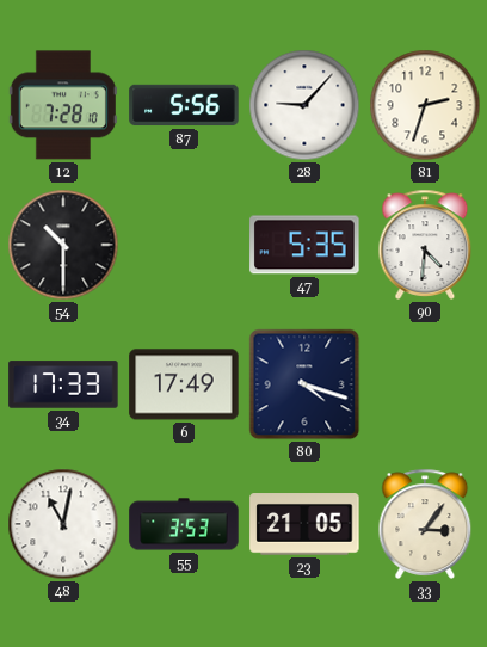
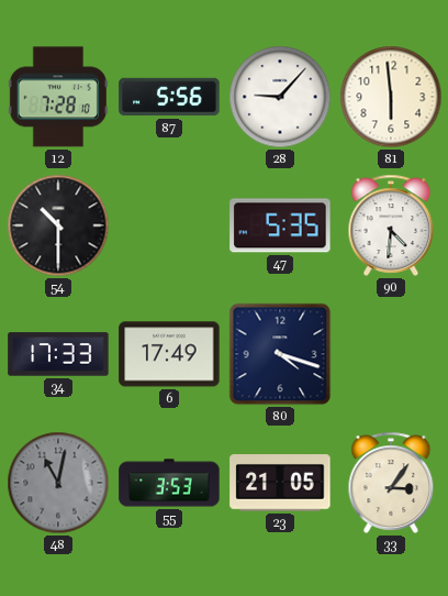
81: 2:33 -> 5:59 (391, 97)
48 dial: white -> grey (58, 483)
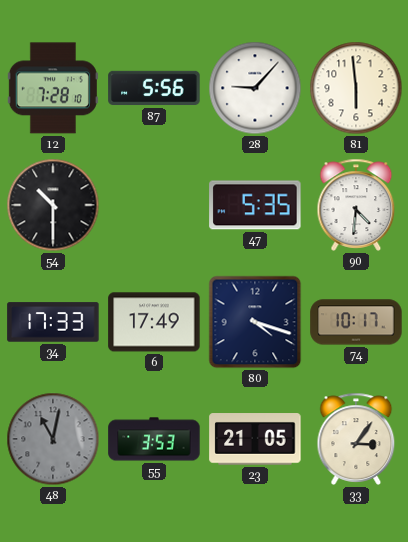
74: none -> 10:17 (356, 322)
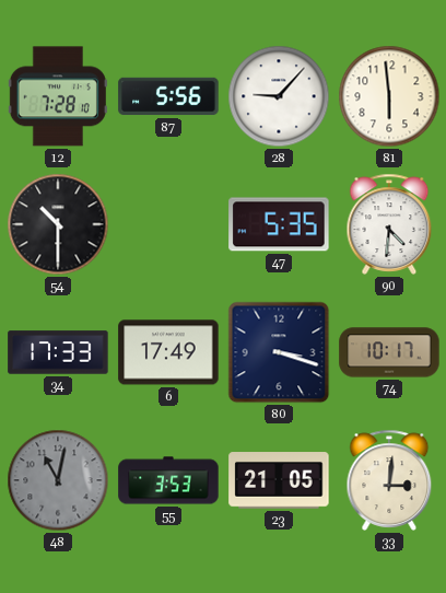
80: 4:18 -> 3:18 (279, 352)
33: 3:06 -> 3:01 (389, 480)
